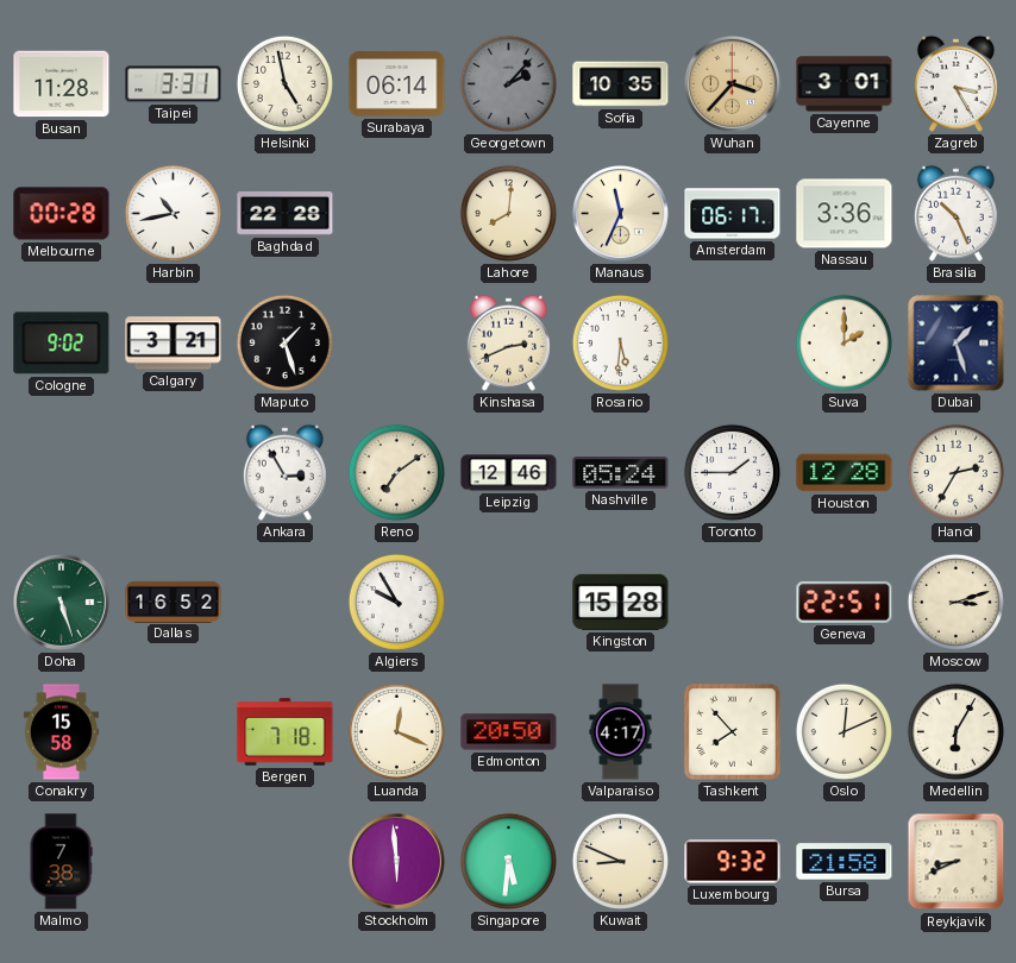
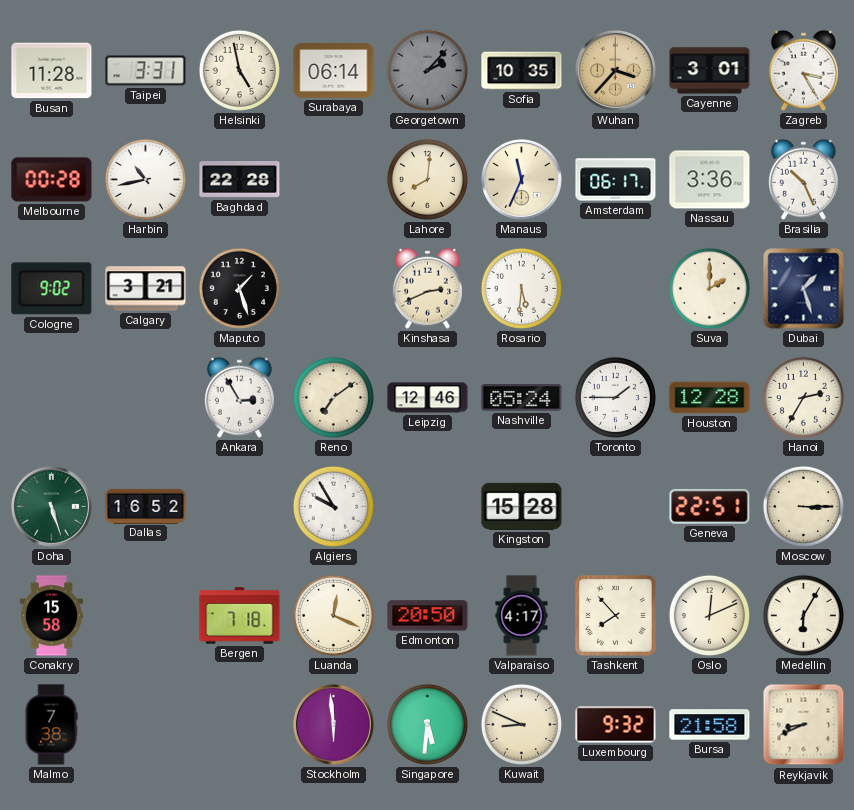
Moscow: 3:12 -> 3:15 (803, 506)
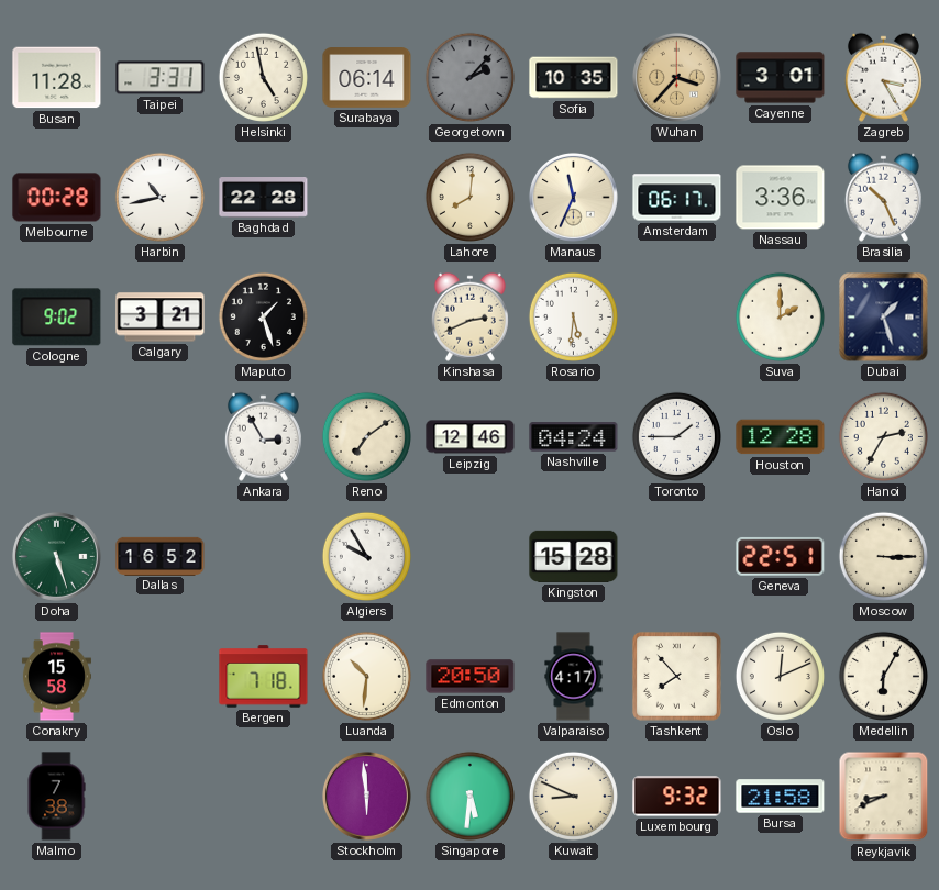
Nashville: 05:24 -> 04:24 (574, 437)
Luanda: 12:19 -> 10:31 (366, 676)
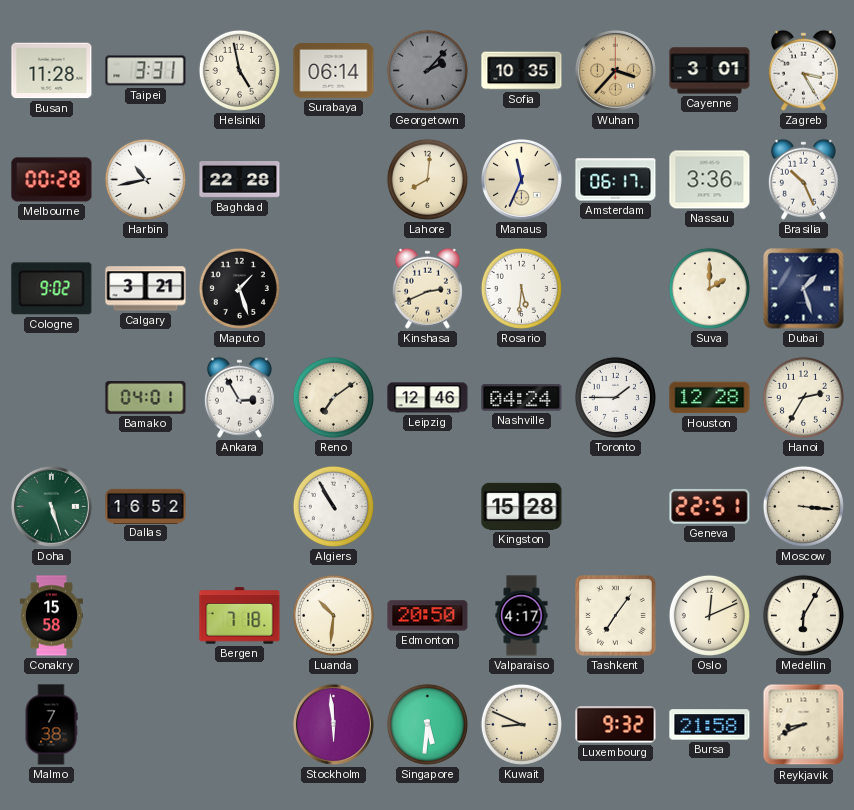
Bamako: none -> 04:01 (146, 398)
Algiers: 9:55 -> 10:55 (333, 506)
Moscow: 3:15 -> 3:16 (803, 506)
Tashkent: 7:53 -> 7:06 (615, 615)
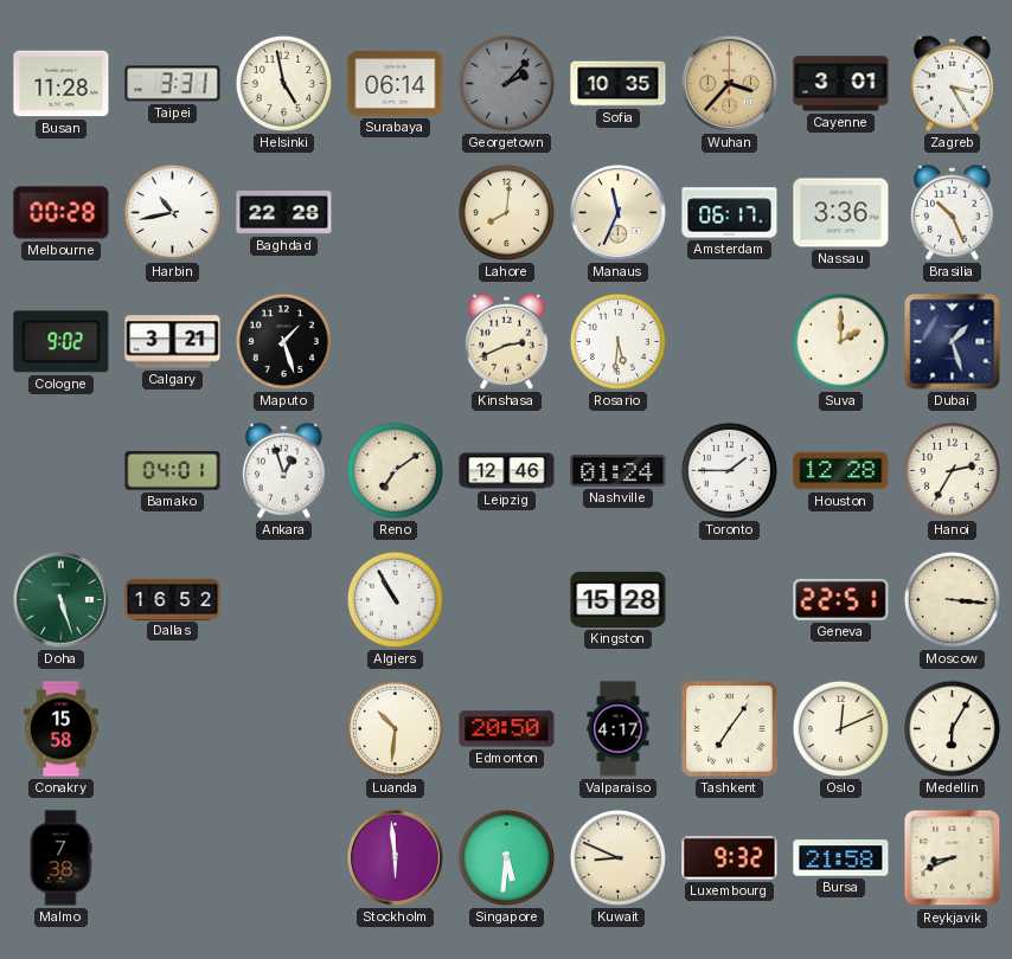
Ankara: 2:55 -> 12:57 (283, 470)
Nashville: 04:24 -> 01:24 (619, 471)
Bergen: 7:18 -> none (240, 616)
